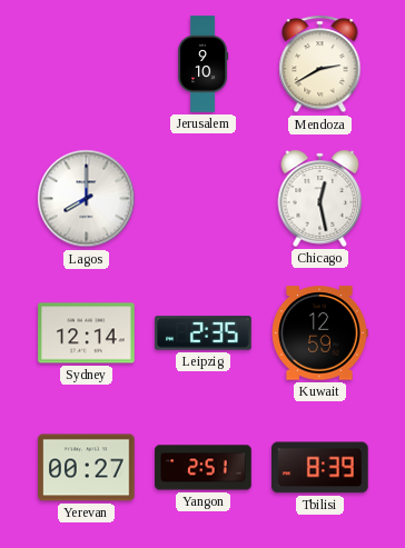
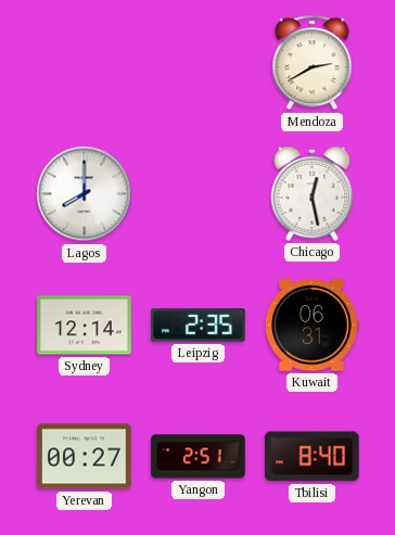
Jerusalem: 9:10 -> none (204, 64)
Kuwait: 12:59 -> 06:31 (311, 326)
Tbilisi: 8:39 -> 8:40 (313, 457)
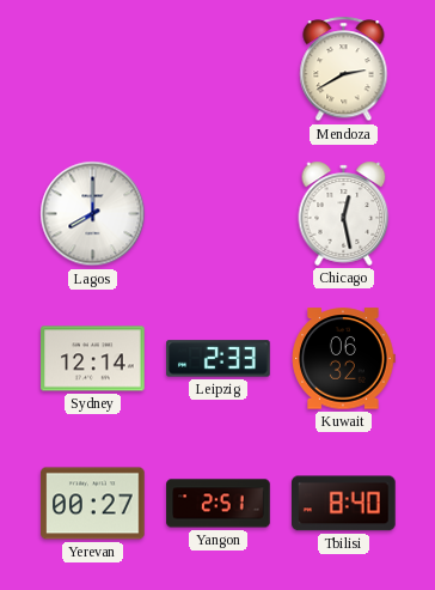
Leipzig: 2:35 -> 2:33 (219, 359)
Kuwait: 06:31 -> 06:32 (343, 359)
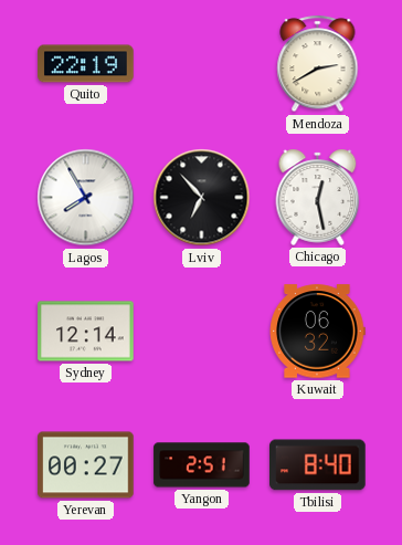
Quito: none -> 22:19 (86, 64)
Lagos: 8:00 -> 7:55 (86, 198)
Lviv: none -> 6:53 (202, 198)
Leipzig: 2:33 -> none (219, 359)
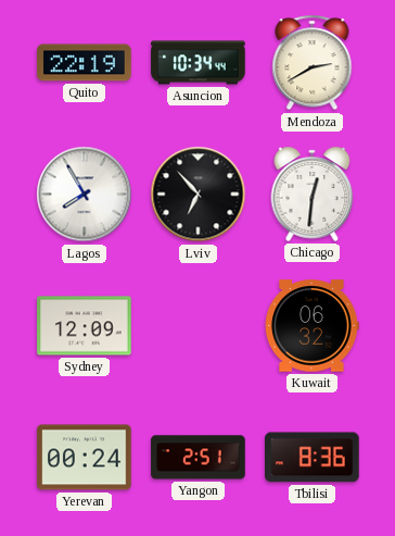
Asuncion: none -> 10:34 (199, 63)
Chicago: 12:28 -> 12:31 (313, 194)
Sydney: 12:14 -> 12:09 (85, 326)
Yerevan: 00:27 -> 00:24 (85, 458)
Tbilisi: 8:40 -> 8:36 (313, 458)
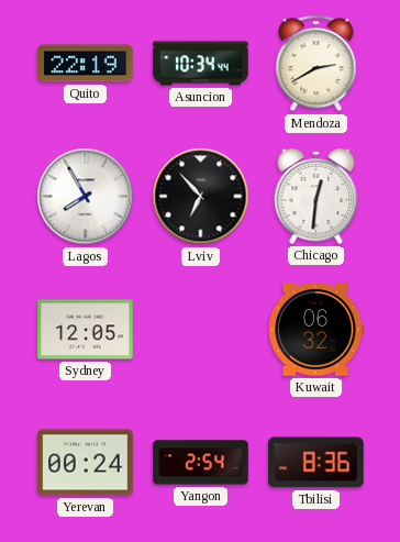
Sydney: 12:09 -> 12:05 (86, 330)
Yangon: 2:51 -> 2:54 (201, 463)
